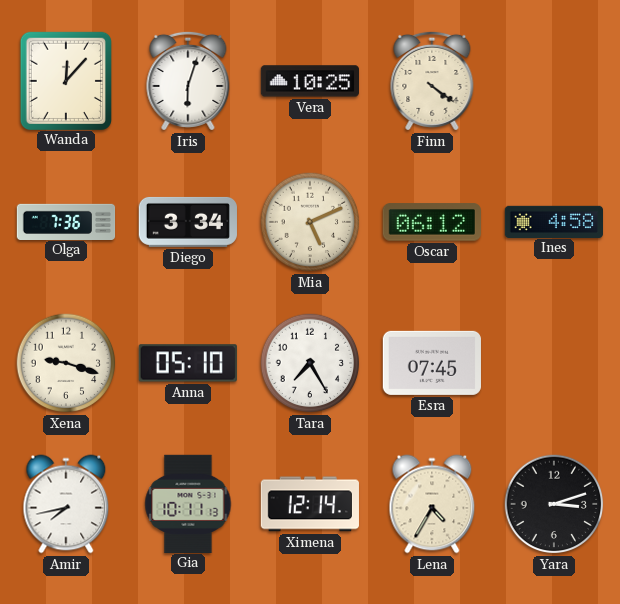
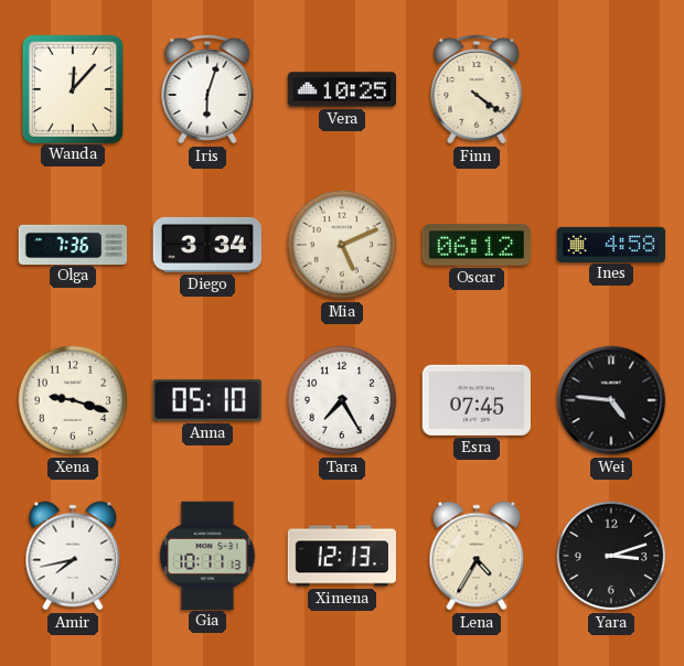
Wei: none -> 4:46 (611, 400)
Ximena: 12:14 -> 12:13 (341, 556)
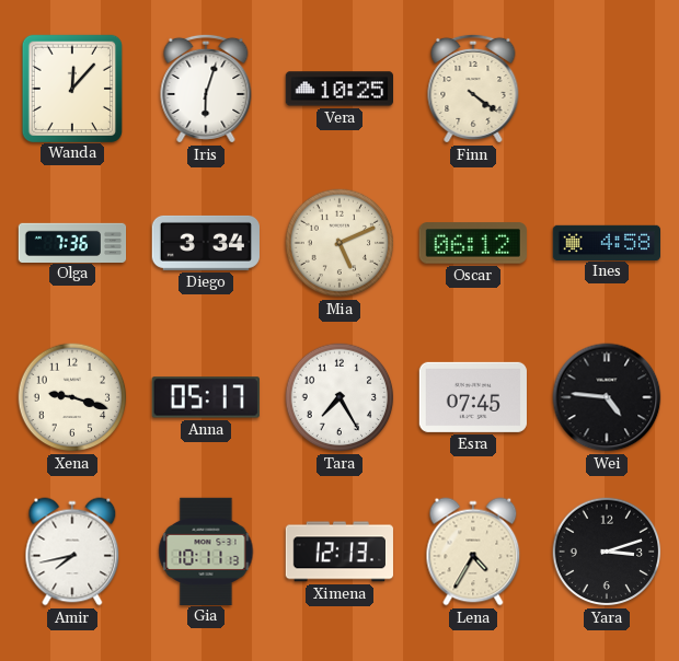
Anna: 05:10 -> 05:17 (206, 397)
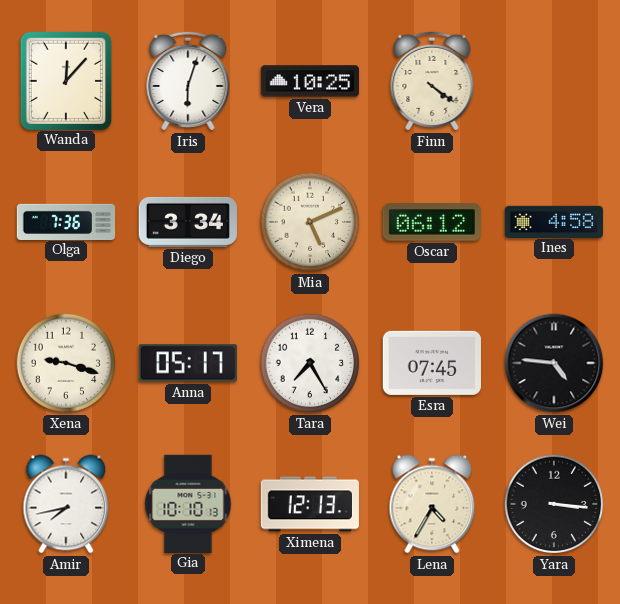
Gia: 10:11 -> 10:10 (188, 503)
Yara: 3:12 -> 3:16 (554, 504)
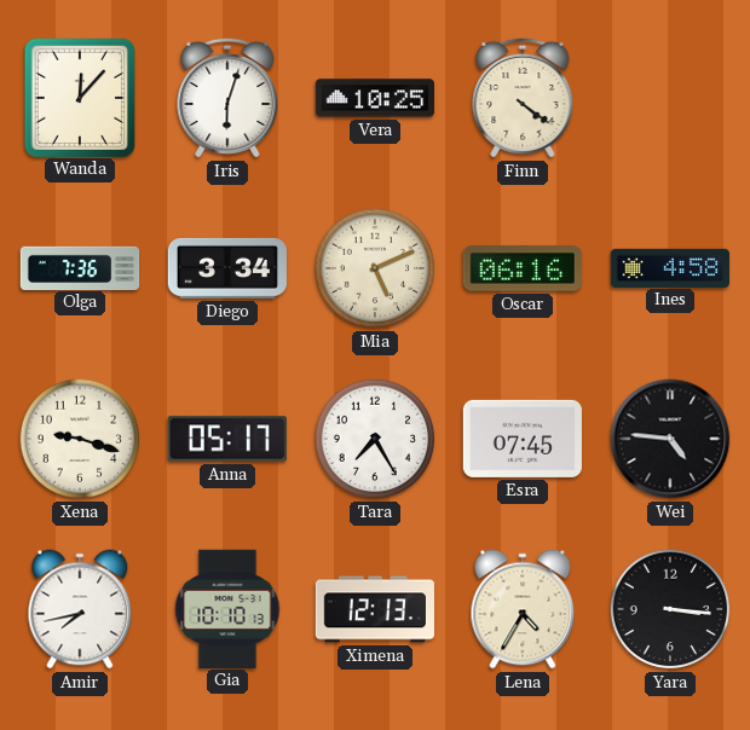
Oscar: 06:12 -> 06:16 (523, 268)
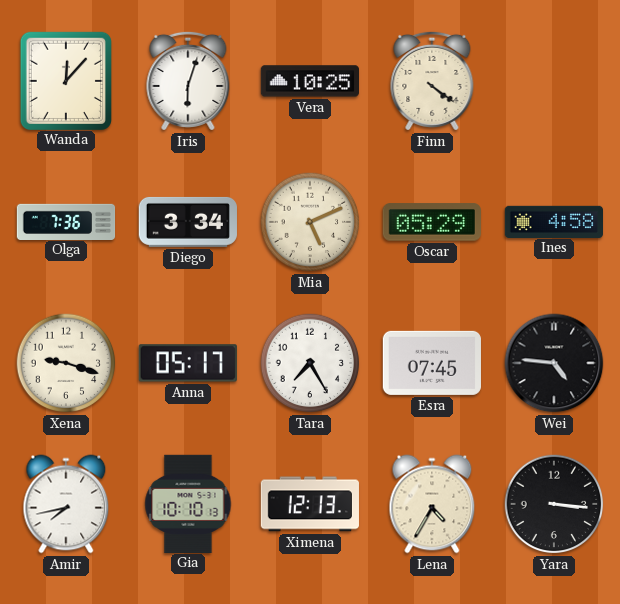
Oscar: 06:16 -> 05:29 (432, 222)
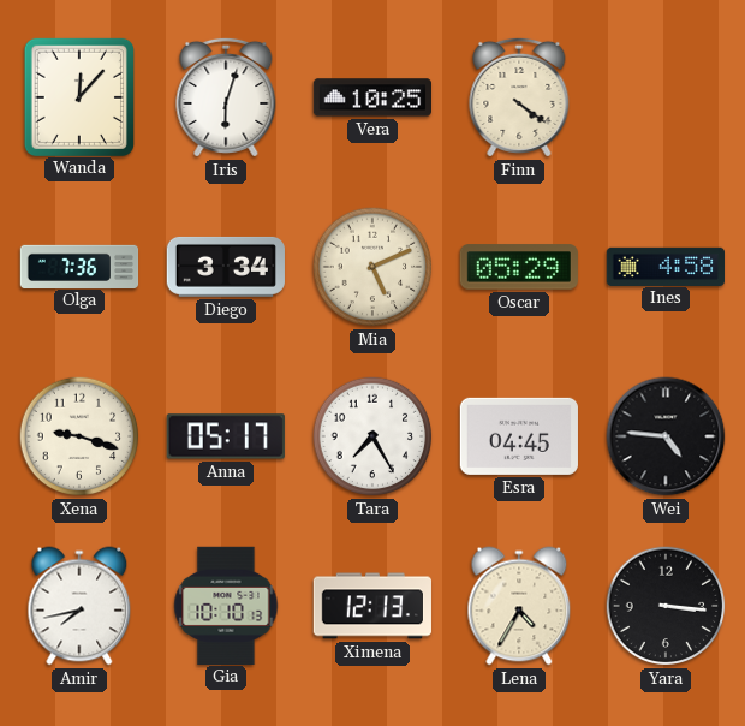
Esra: 07:45 -> 04:45 (519, 436)
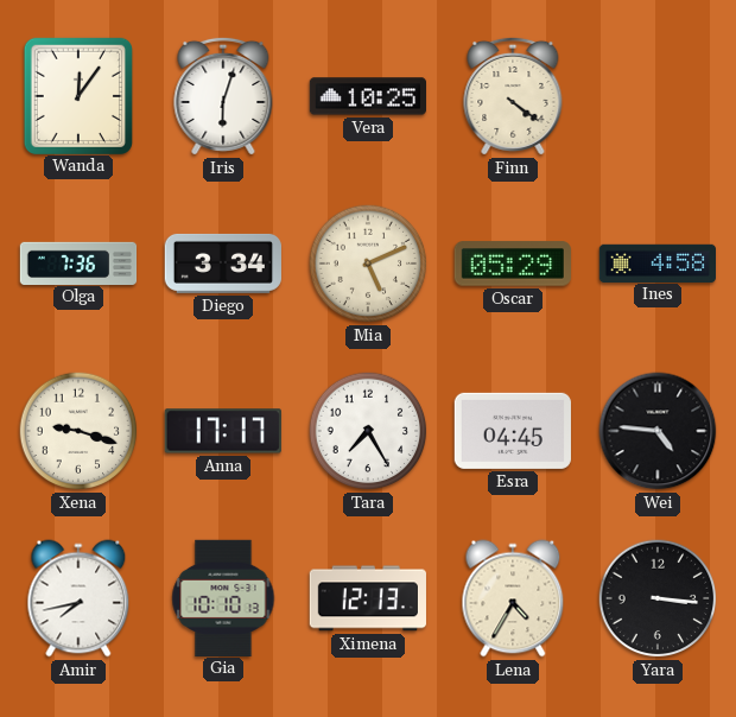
Wanda: 12:07 -> 12:06 (77, 95)
Anna: 05:17 -> 17:17 (223, 431)
